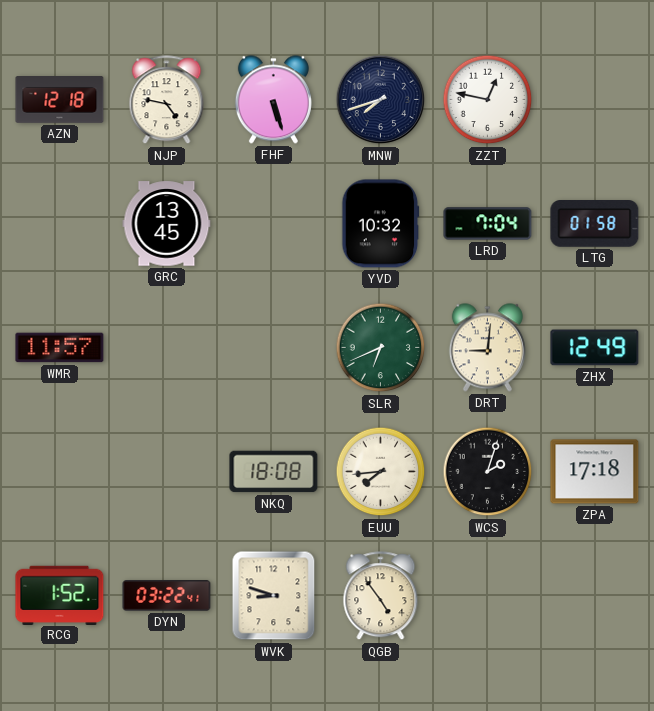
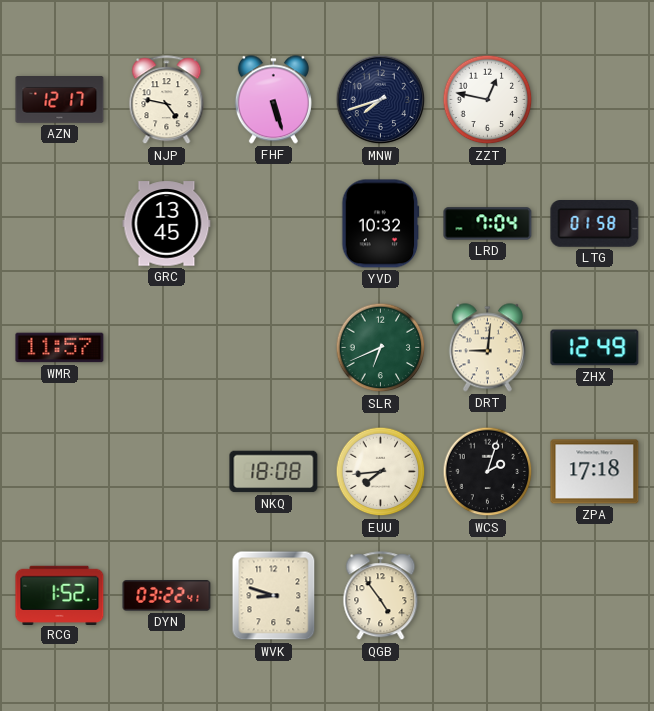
AZN: 12:18 -> 12:17 (60, 100)
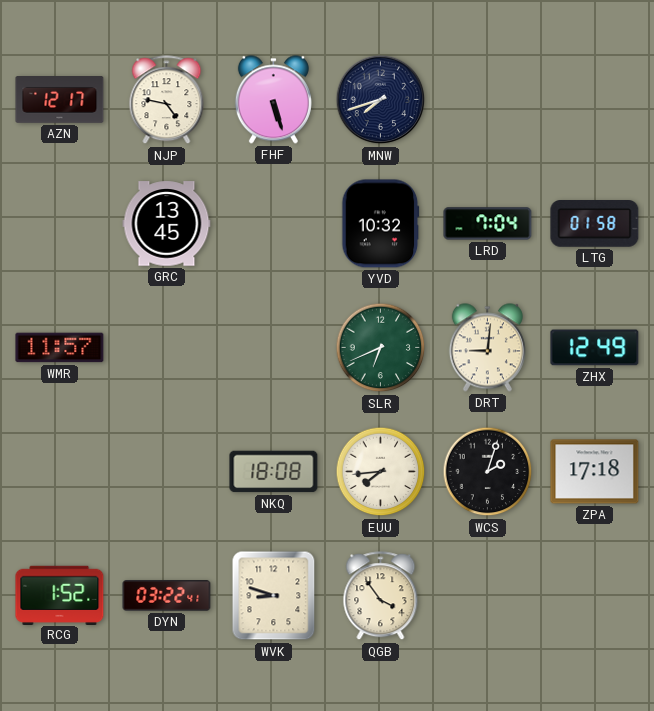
ZZT: 12:47 -> none (488, 100)
QGB: 4:54 -> 3:54 (381, 596)
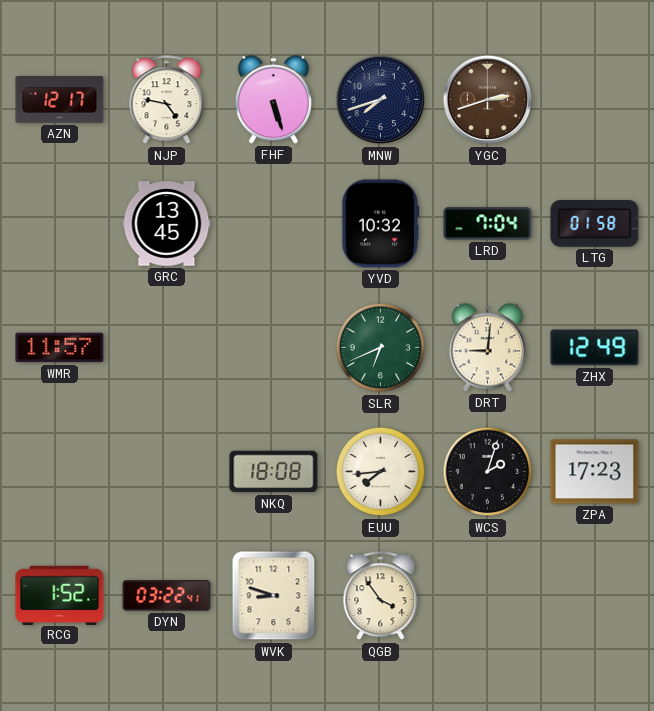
YGC: none -> 2:42 (488, 100)
ZPA: 17:18 -> 17:23 (595, 472)
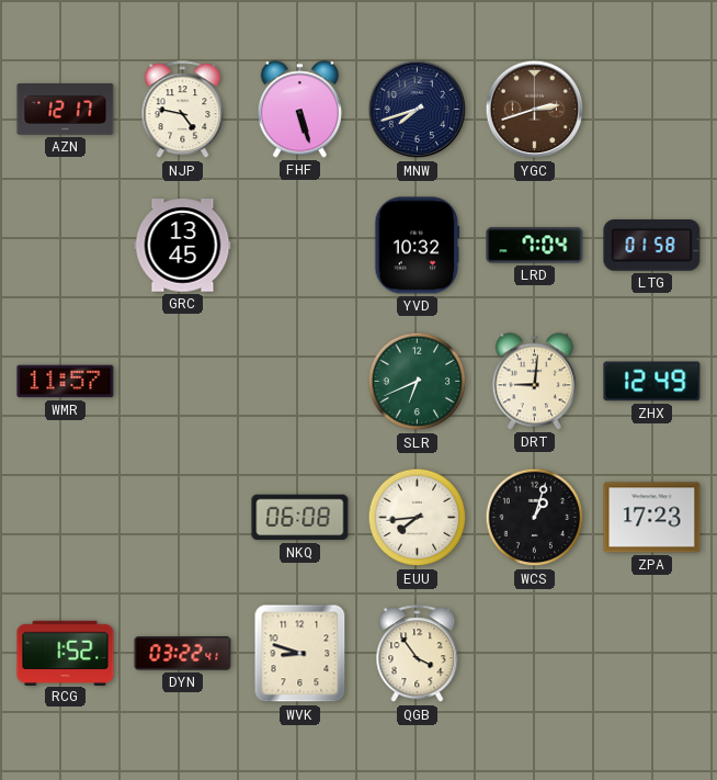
NKQ: 18:08 -> 06:08 (300, 518)
WCS: 2:03 -> 1:03 (535, 518)
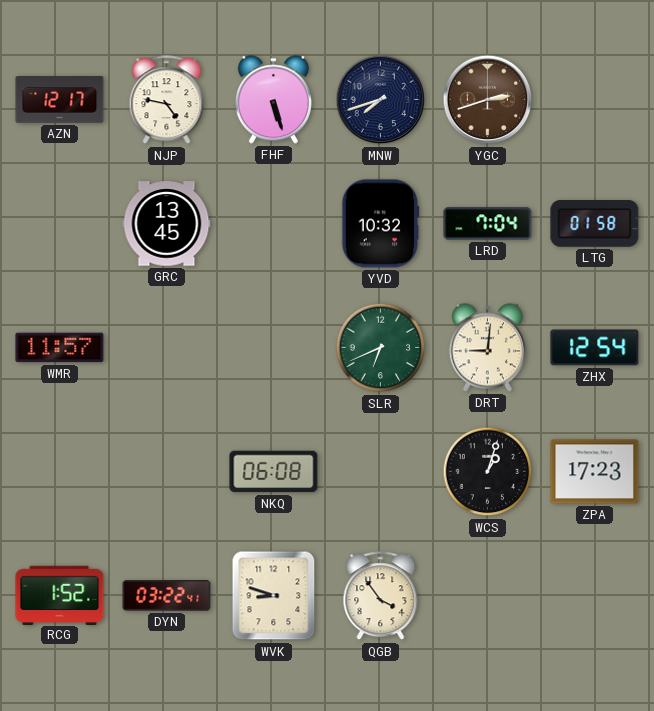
ZHX: 12:49 -> 12:54 (595, 348)
EUU: 7:44 -> none (418, 518)
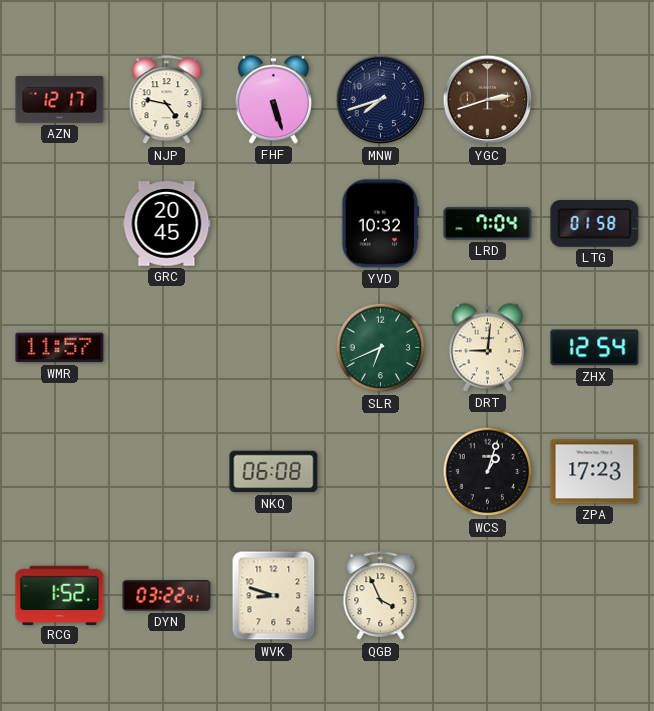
GRC: 13:45 -> 20:45 (167, 224)
QGB: 3:54 -> 3:56 (381, 596)
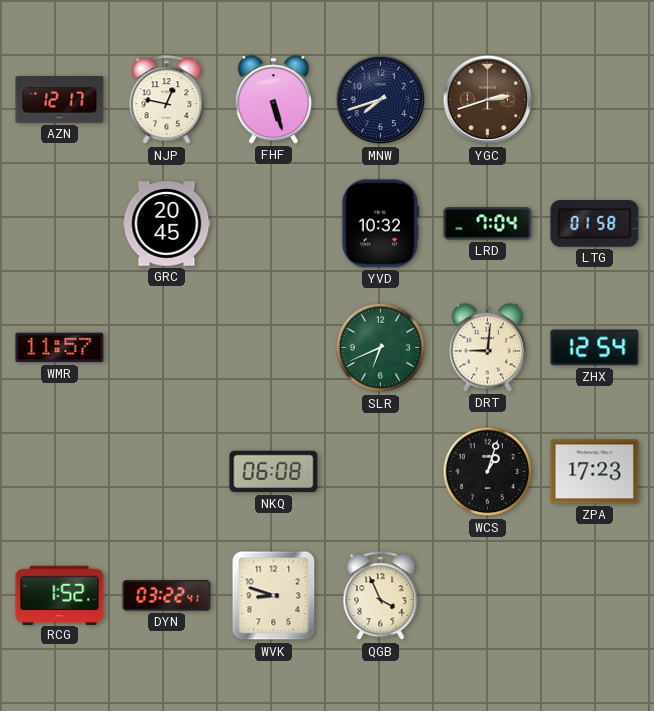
NJP: 4:47 -> 12:47 (167, 100)
